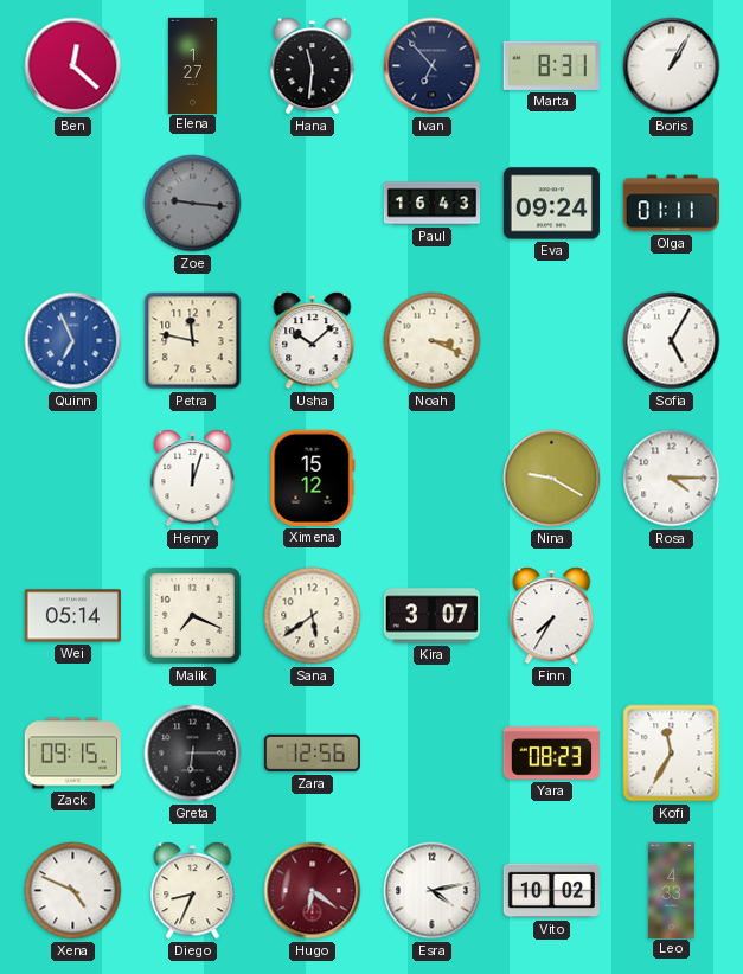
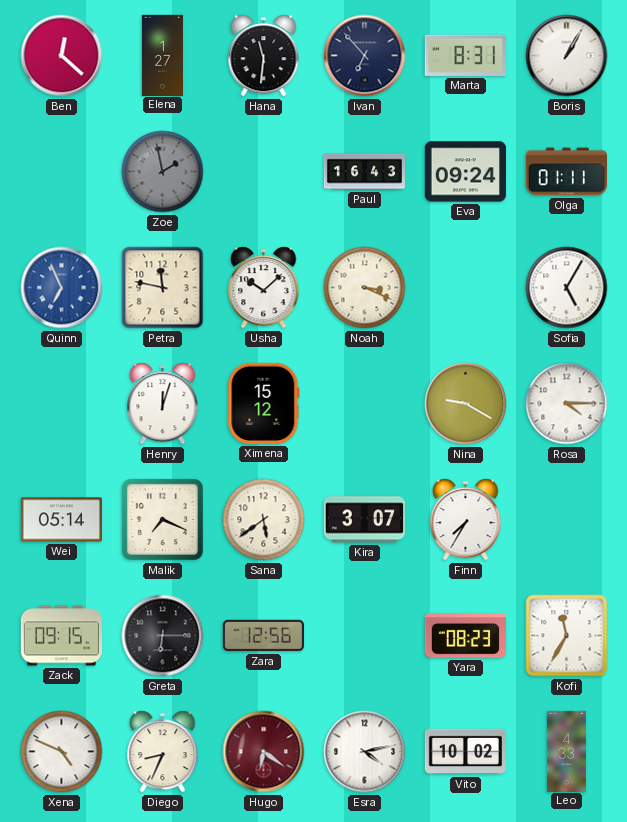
Zoe: 9:16 -> 1:58 (163, 172)
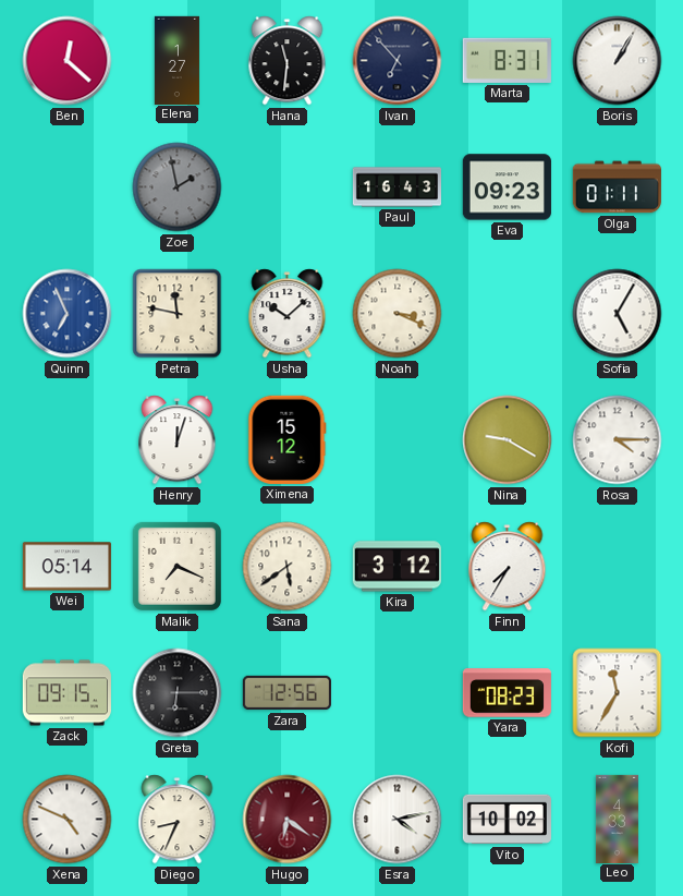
Eva: 09:24 -> 09:23 (507, 187)
Kira: 3:07 -> 3:12 (397, 567)
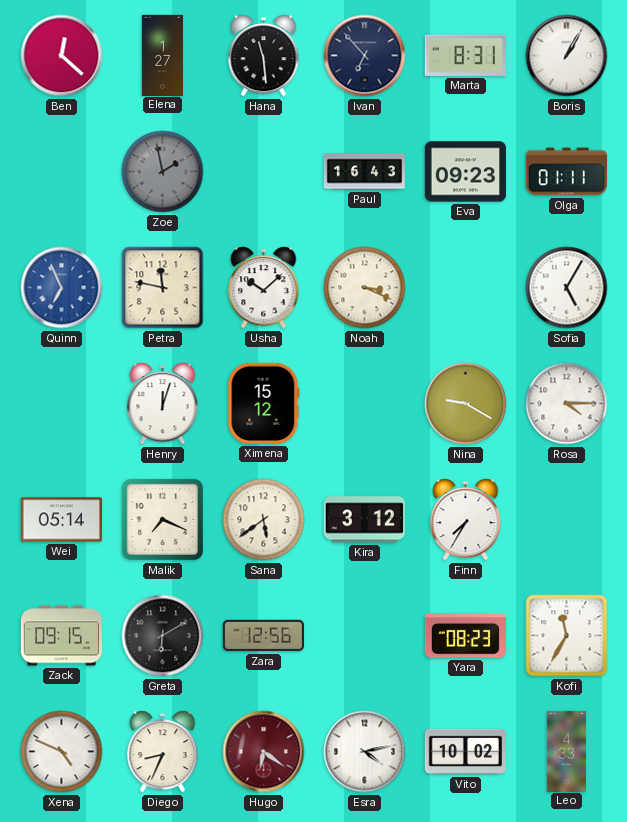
Hana: 11:31 -> 11:29 (264, 56)
Greta: 6:15 -> 6:10 (163, 636)
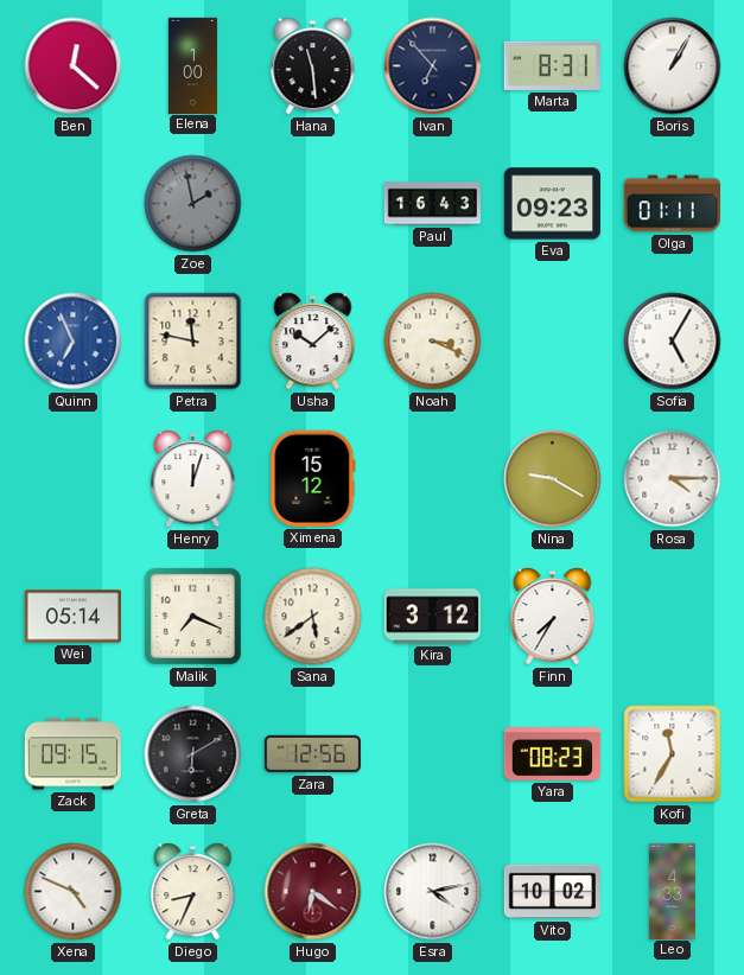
Elena: 1:27 -> 1:00 (192, 65)
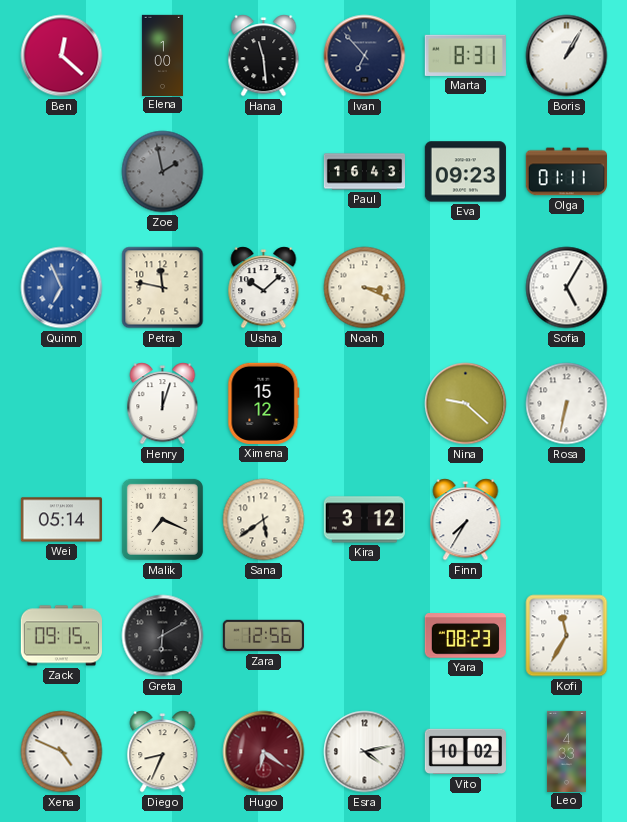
Nina: 9:20 -> 9:22 (466, 404)
Rosa: 4:15 -> 6:32 (567, 404)
